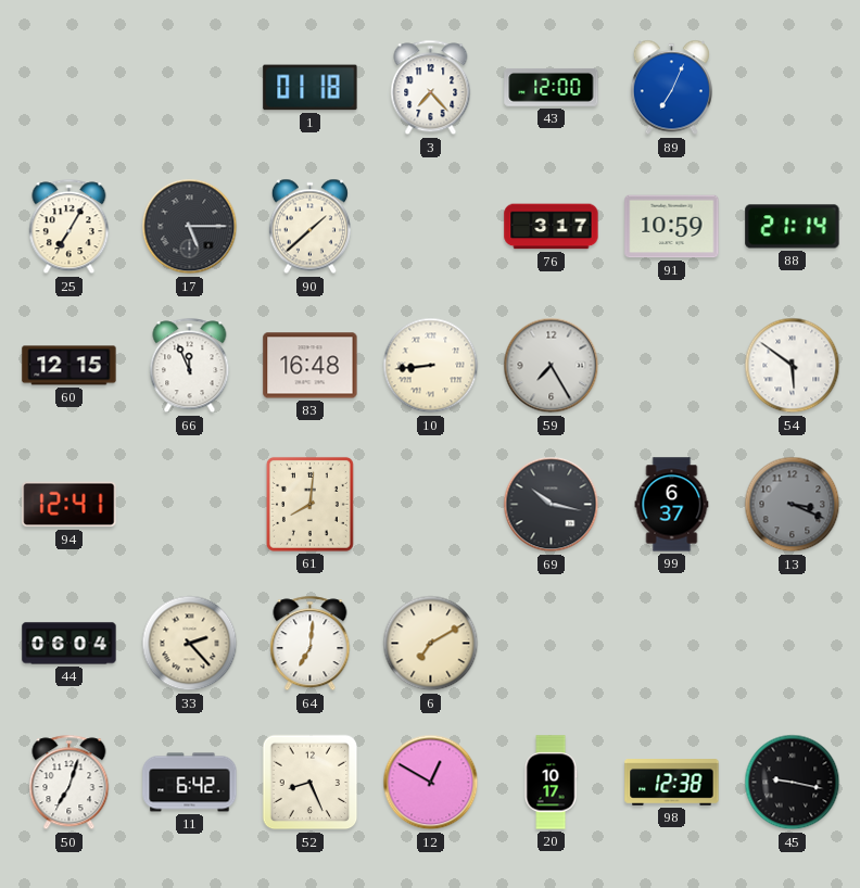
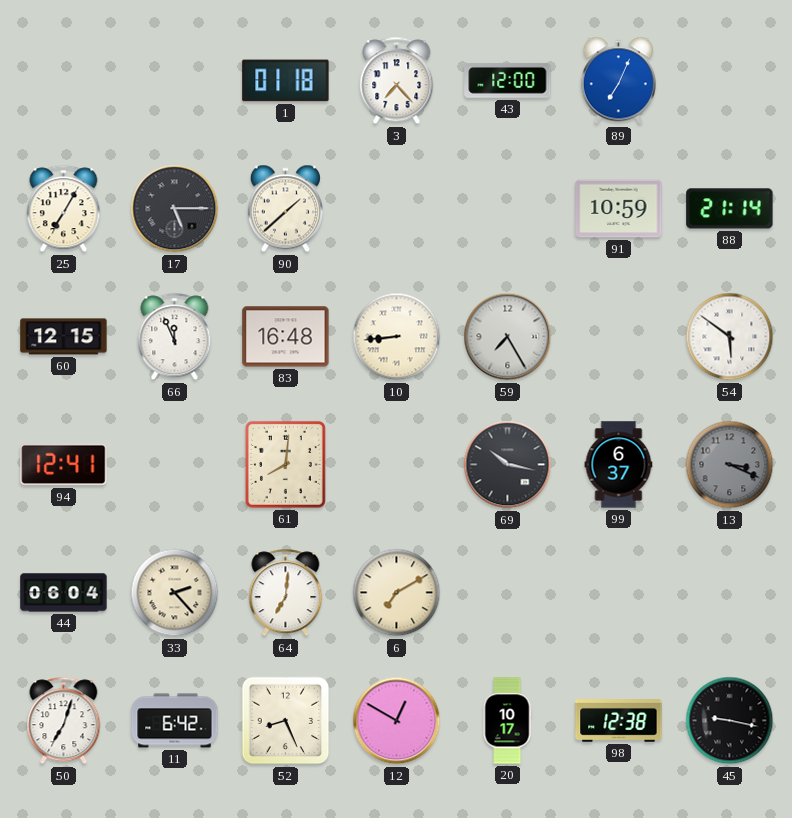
76: 3:17 -> none (552, 227)
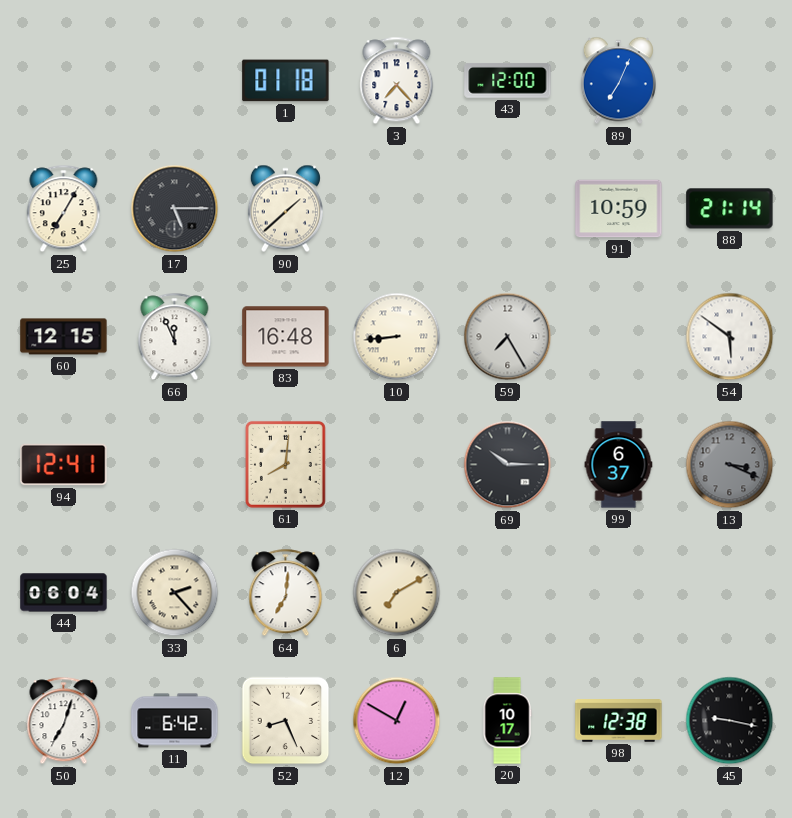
69: 10:17 -> 10:15 (508, 465)
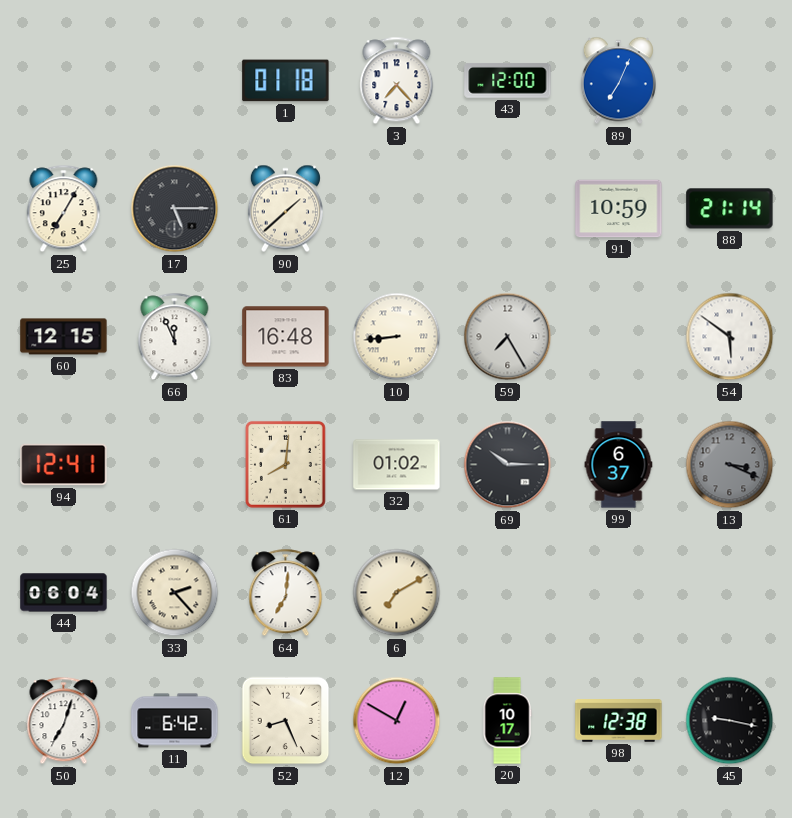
32: none -> 01:02 (397, 465)
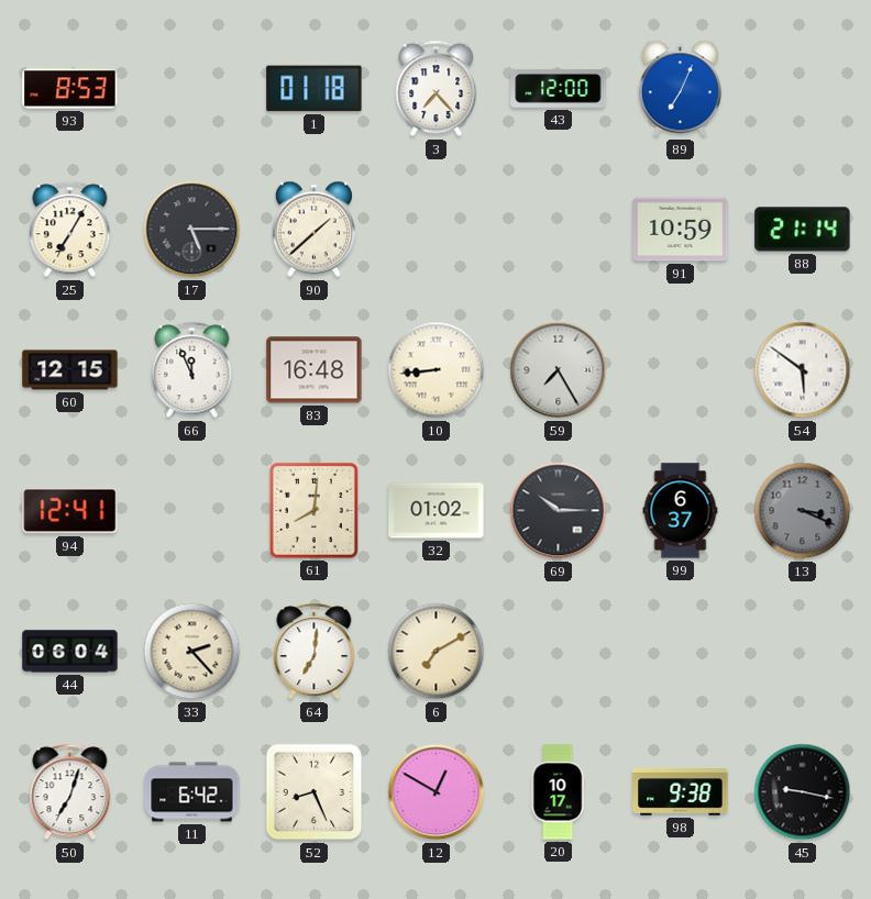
93: none -> 8:53 (70, 89)
98: 12:38 -> 9:38 (681, 792)
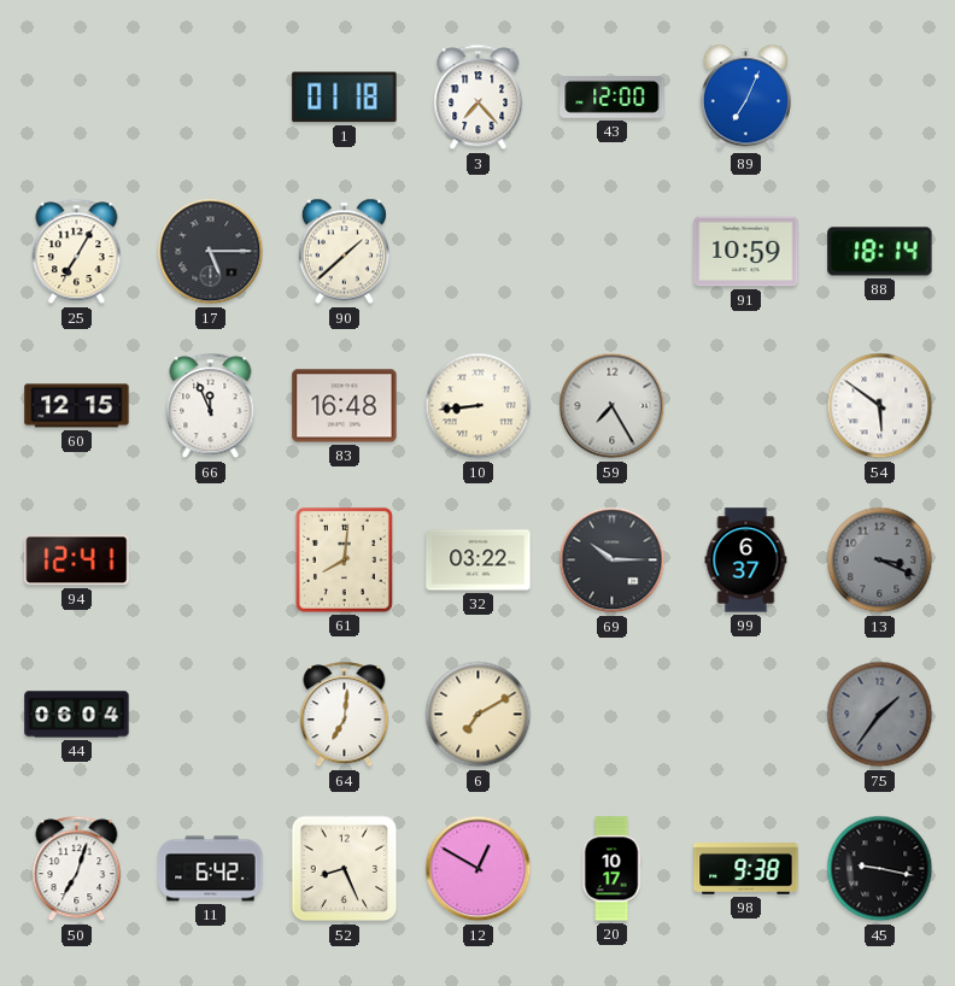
93: 8:53 -> none (70, 89)
88: 21:14 -> 18:14 (880, 252)
32: 01:02 -> 03:22 (479, 561)
33: 2:23 -> none (192, 652)
75: none -> 1:36 (880, 715)
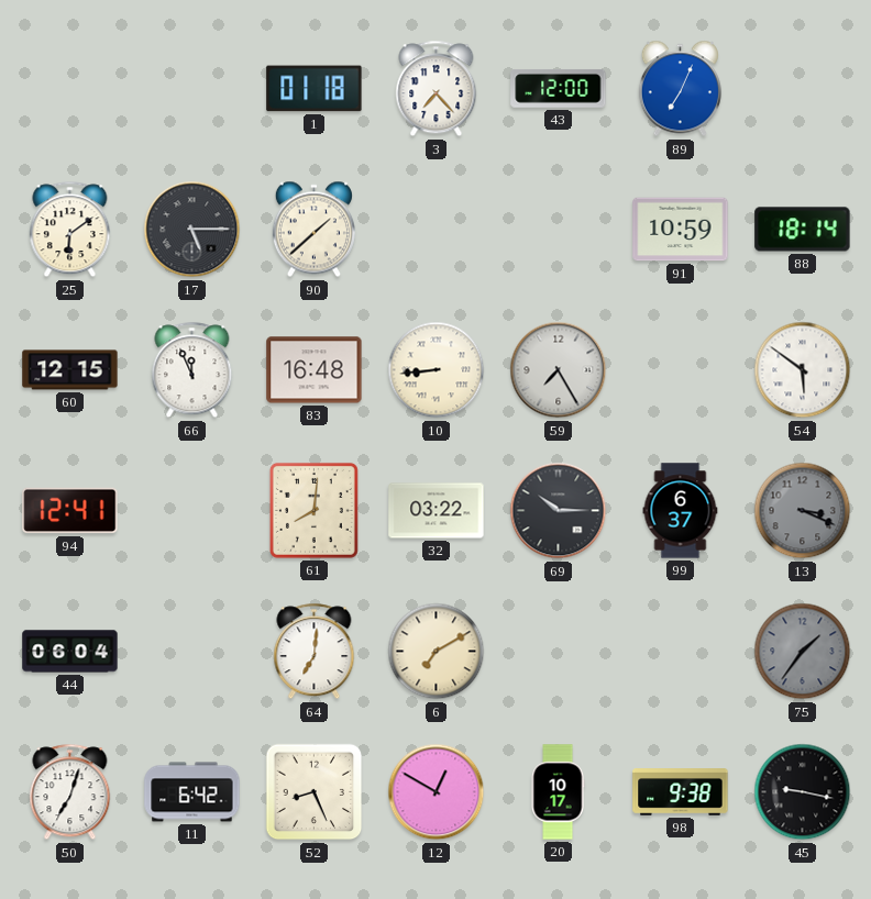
25: 7:05 -> 6:09 (70, 230)
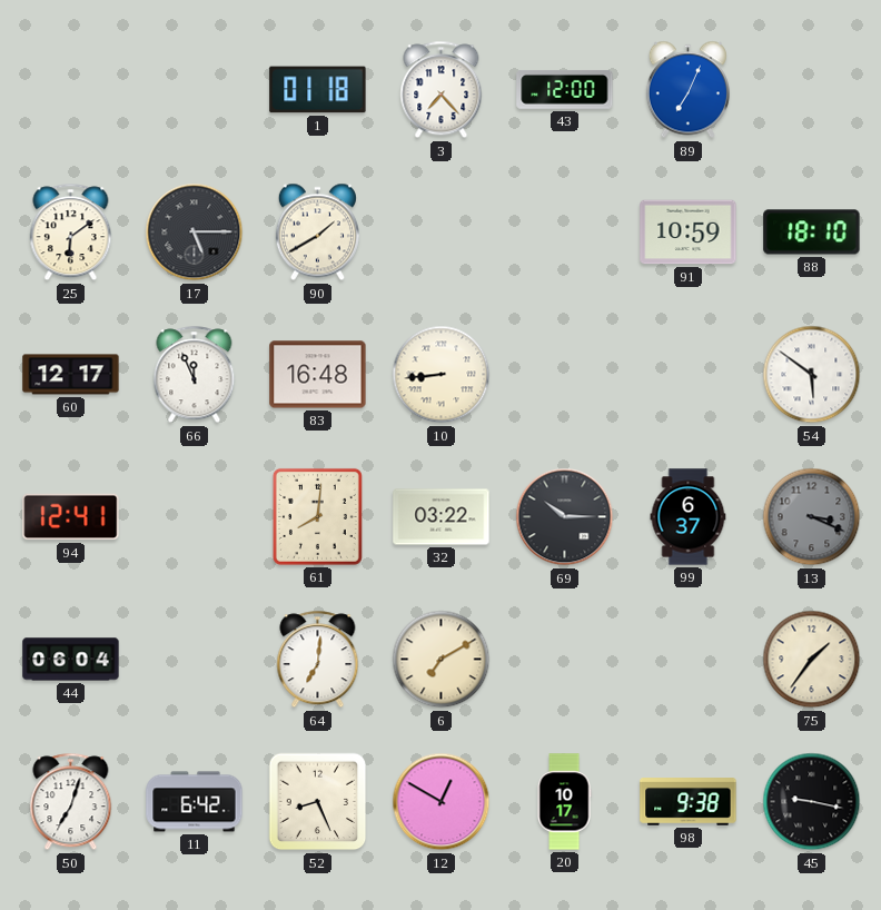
90: 1:38 -> 1:40 (317, 233)
88: 18:14 -> 18:10 (812, 233)
60: 12:15 -> 12:17 (71, 375)
59: 7:25 -> none (559, 370)
75 dial: grey -> cream (812, 660)
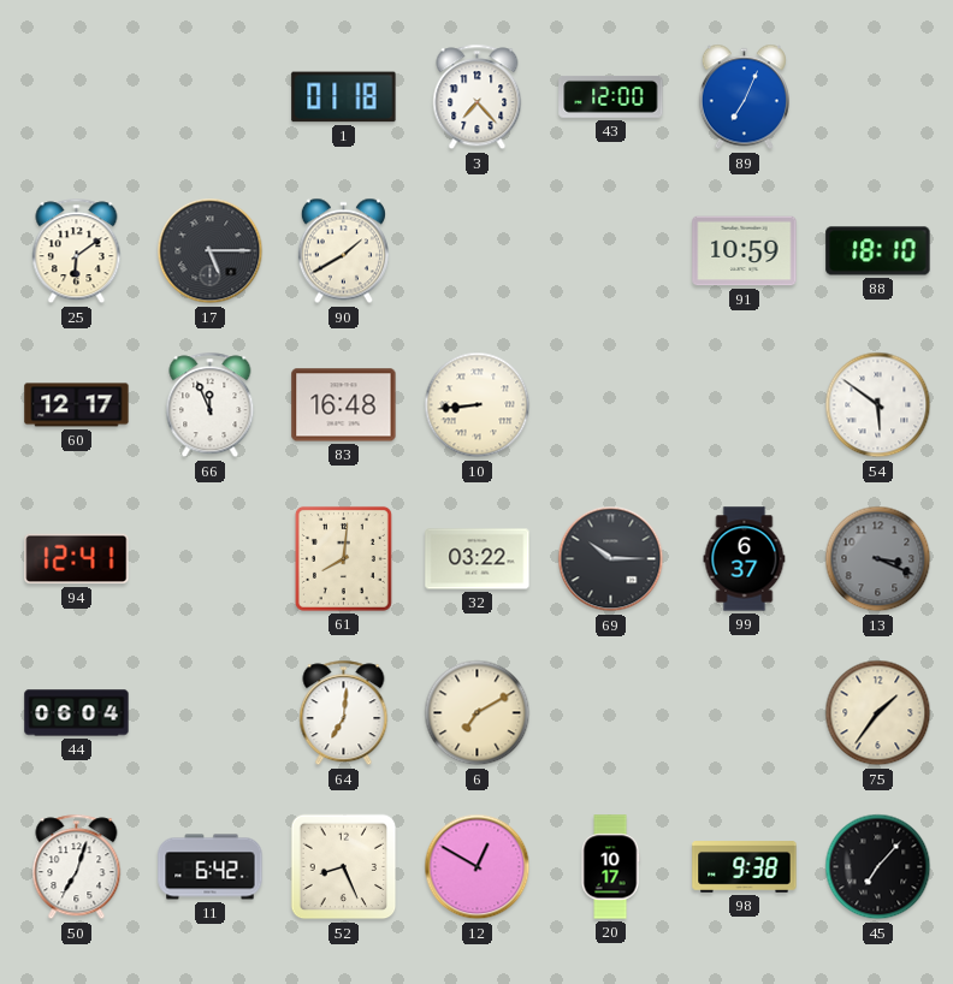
45: 9:17 -> 7:07 (878, 867)
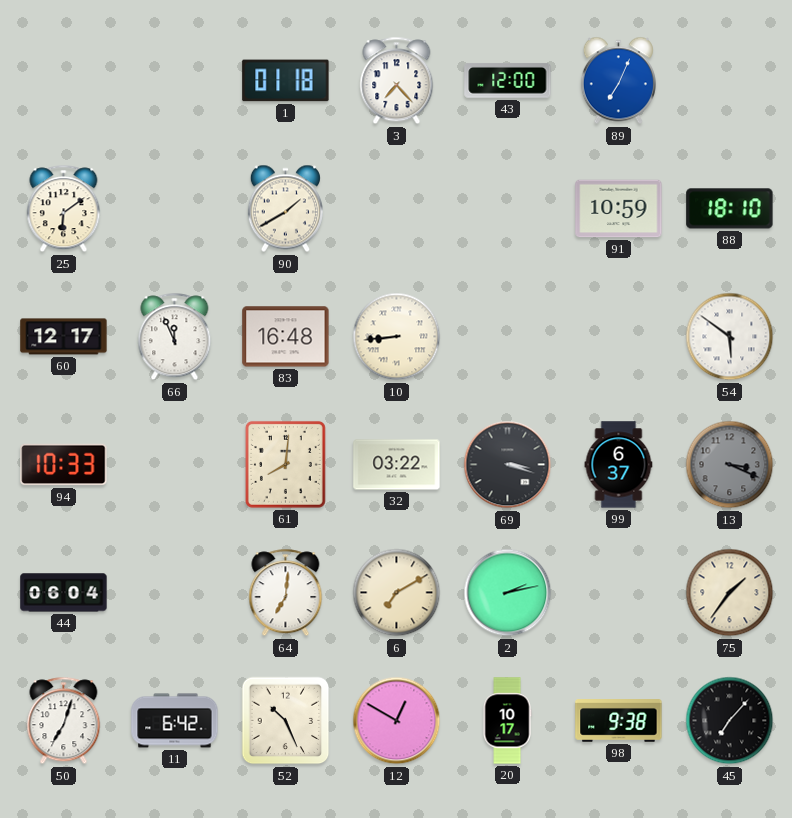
17: 5:15 -> none (211, 251)
94: 12:41 -> 10:33 (64, 465)
69: 10:15 -> 3:18 (508, 465)
2: none -> 2:13 (508, 593)
52: 8:26 -> 10:26 (286, 721)
